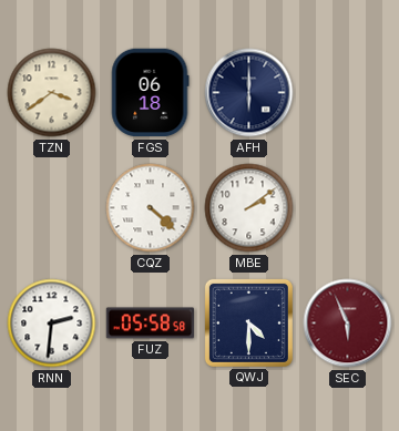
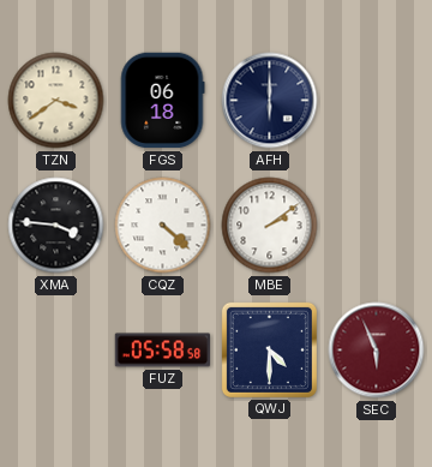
XMA: none -> 3:46 (56, 226)
RNN: 2:31 -> none (52, 324)
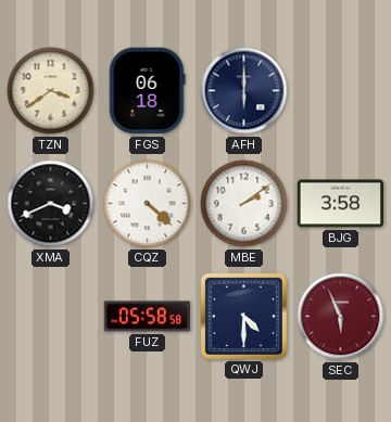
XMA: 3:46 -> 3:41 (51, 204)
BJG: none -> 3:58 (341, 204)
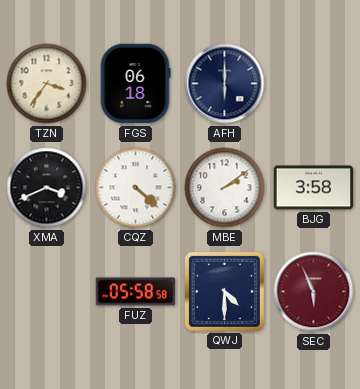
TZN: 3:39 -> 3:36 (47, 84)
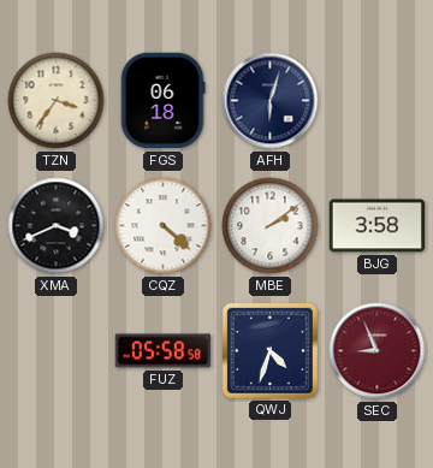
AFH: 6:00 -> 6:03 (271, 101)
QWJ: 4:30 -> 4:33 (269, 350)
SEC: 5:56 -> 8:56 (378, 351)
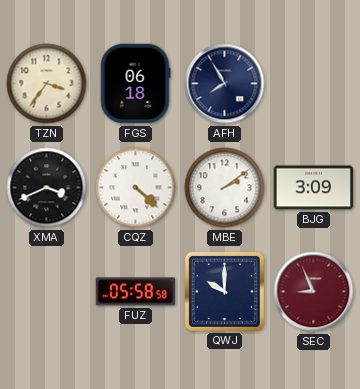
AFH: 6:03 -> 7:55 (225, 84)
BJG: 3:58 -> 3:09 (314, 188)
QWJ: 4:33 -> 10:00 (224, 291)
